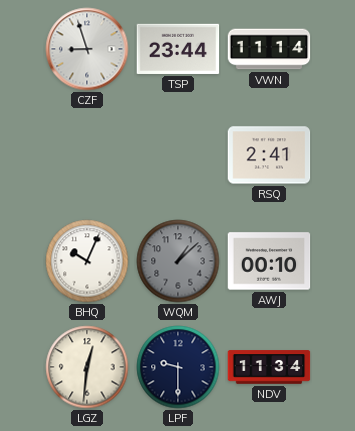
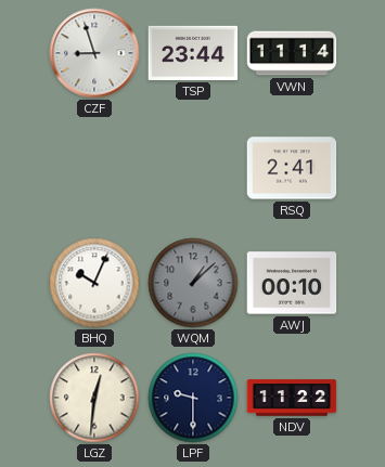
NDV: 11:34 -> 11:22 (292, 398)
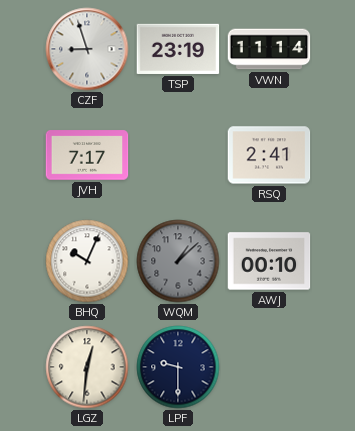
TSP: 23:44 -> 23:19 (178, 49)
JVH: none -> 7:17 (87, 155)
NDV: 11:22 -> none (292, 398)
